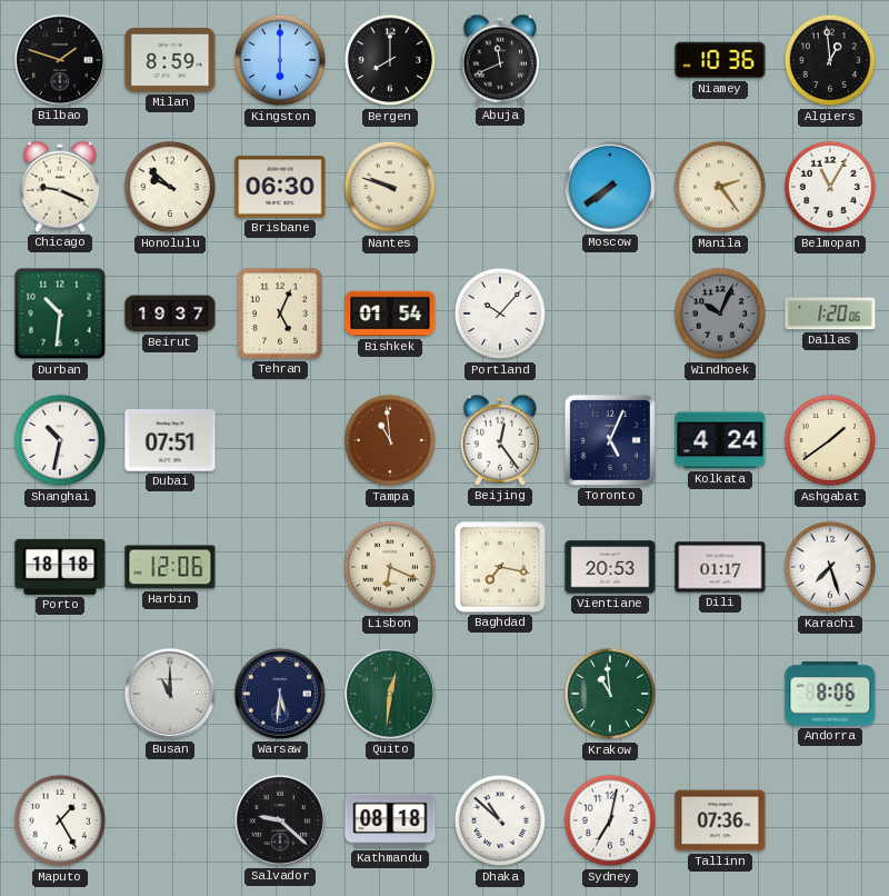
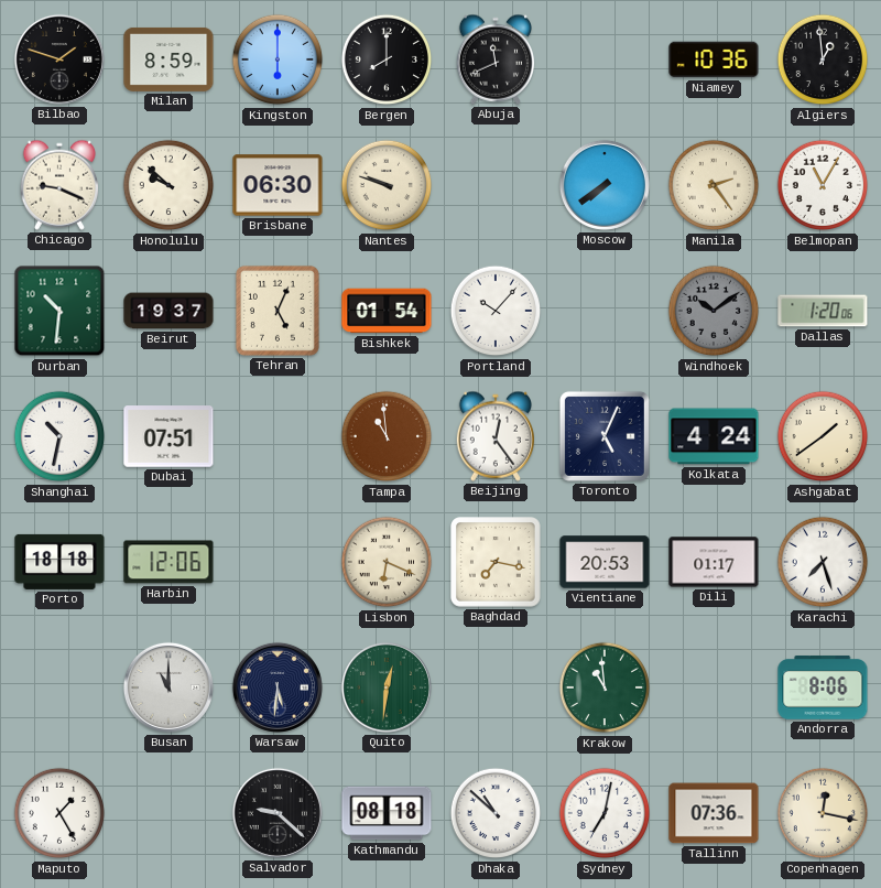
Windhoek: 10:04 -> 10:09 (714, 311)
Copenhagen: none -> 12:17 (823, 813)
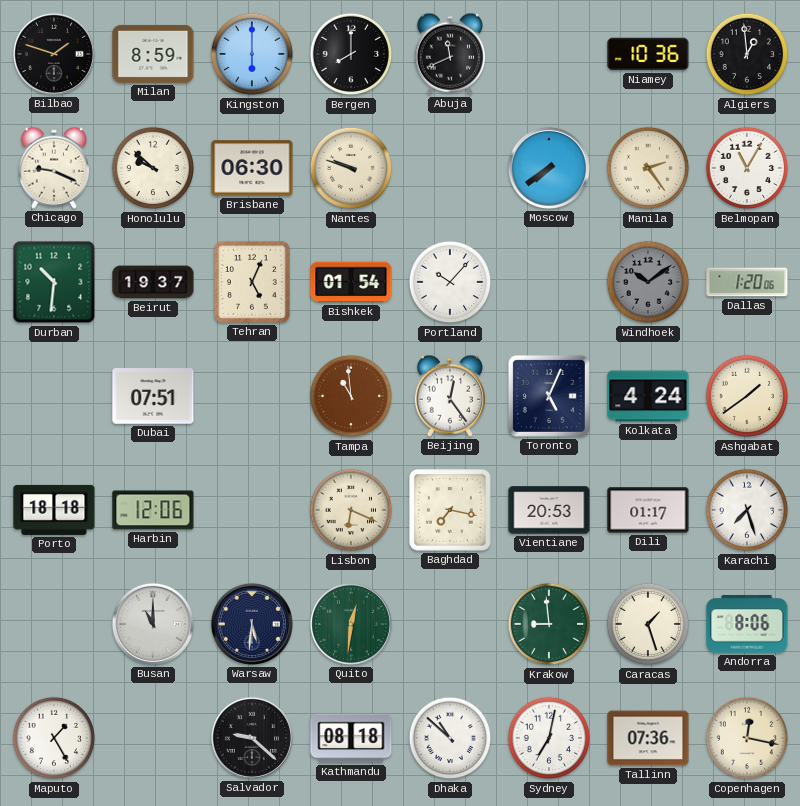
Shanghai: 10:32 -> none (59, 436)
Krakow: 10:59 -> 8:59 (549, 624)
Caracas: none -> 1:27 (648, 624)
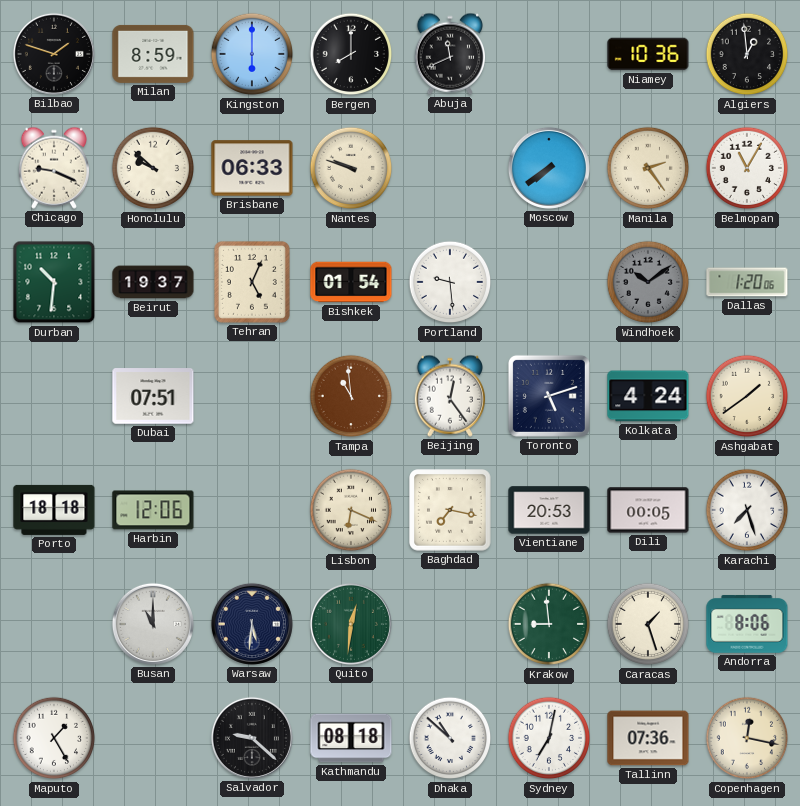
Brisbane: 06:30 -> 06:33 (252, 168)
Portland: 10:07 -> 9:29 (450, 282)
Toronto: 5:04 -> 5:12 (549, 396)
Dili: 01:17 -> 00:05 (648, 510)
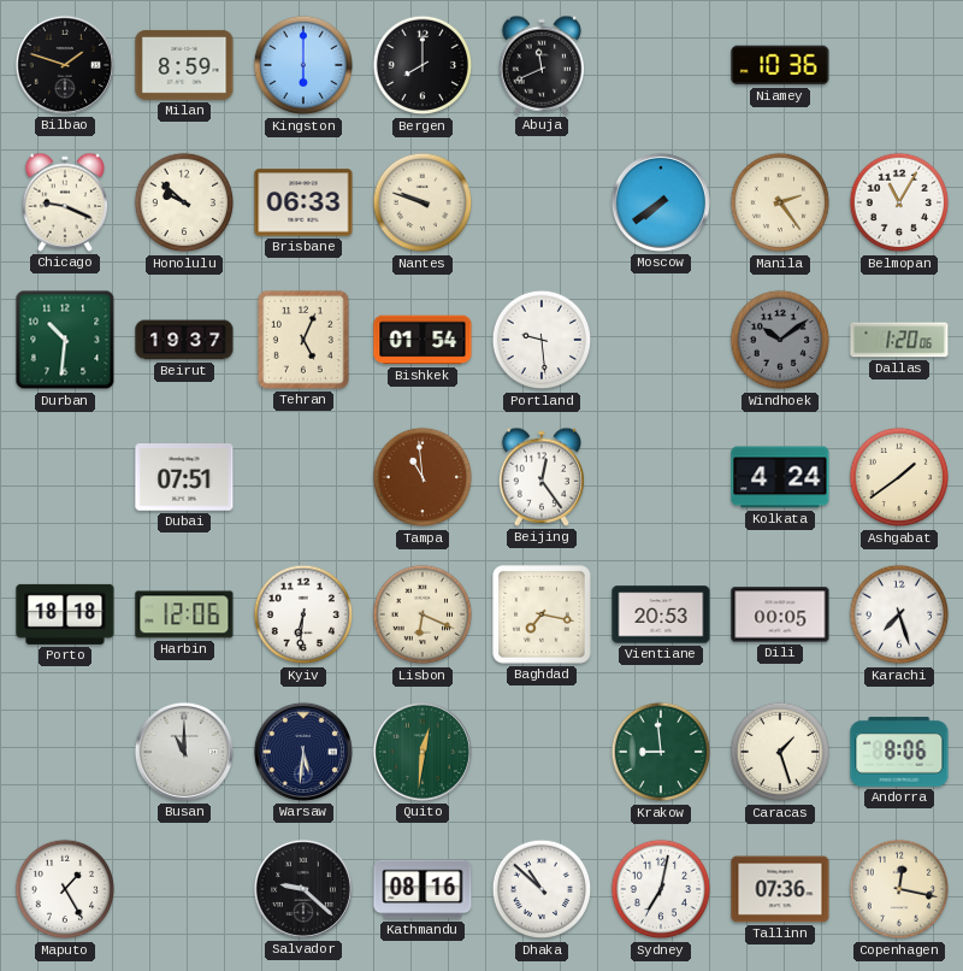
Algiers: 12:59 -> none (747, 54)
Toronto: 5:12 -> none (549, 396)
Kyiv: none -> 6:31 (303, 614)
Kathmandu: 08:18 -> 08:16 (423, 889)
